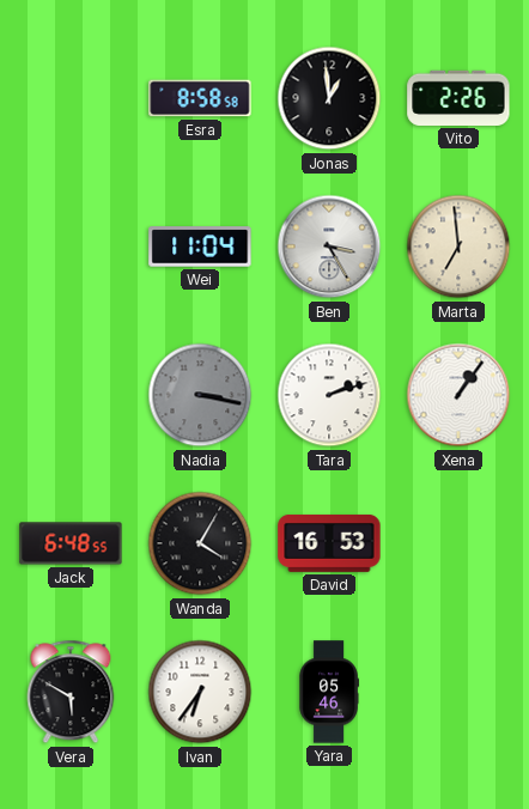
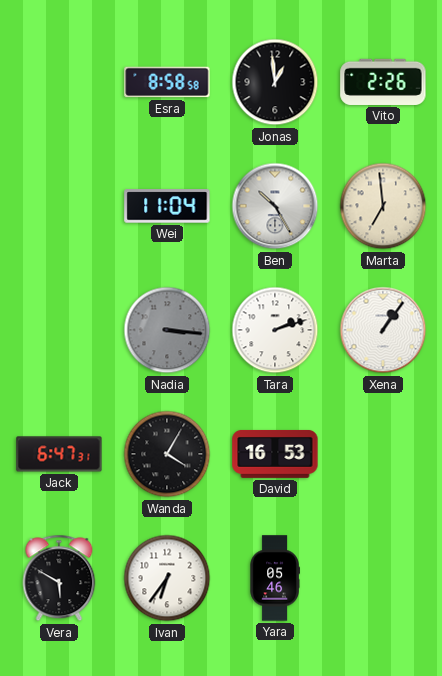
Ben: 3:25 -> 10:25 (275, 206)
Nadia: 3:17 -> 3:16 (167, 330)
Jack: 6:48 -> 6:47 (59, 454)
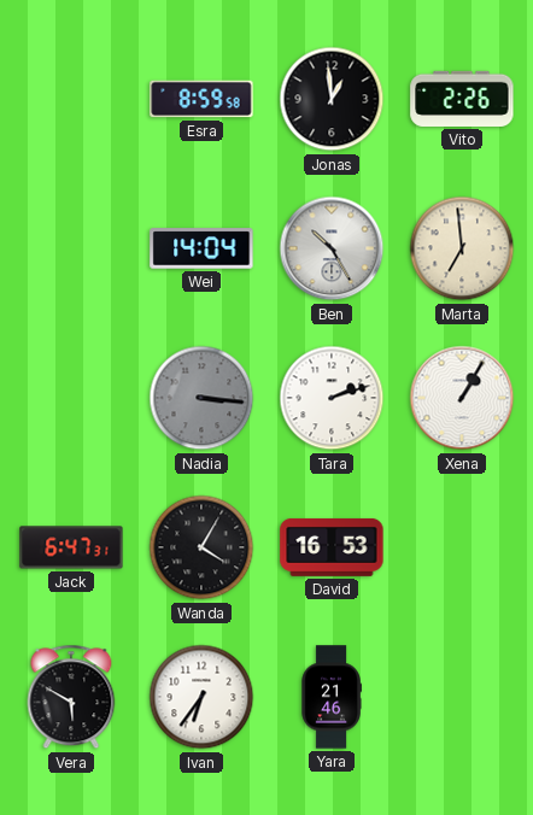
Esra: 8:58 -> 8:59 (201, 99)
Wei: 11:04 -> 14:04 (201, 248)
Xena: 1:06 -> 1:05 (462, 398)
Yara: 05:46 -> 21:46 (332, 697)
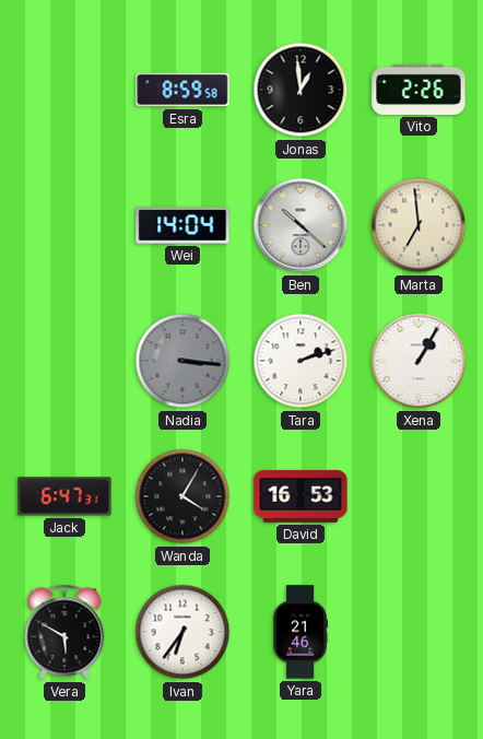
Ben: 10:25 -> 10:22 (301, 225)
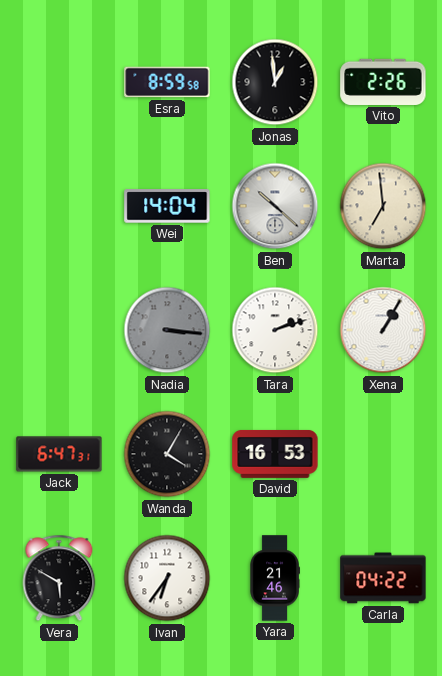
Carla: none -> 04:22 (383, 578)
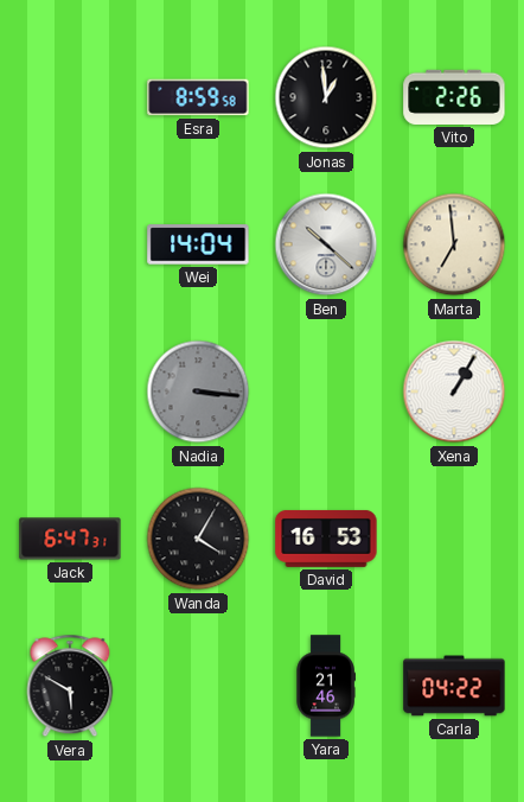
Tara: 2:12 -> none (275, 330)
Ivan: 6:36 -> none (167, 578)
